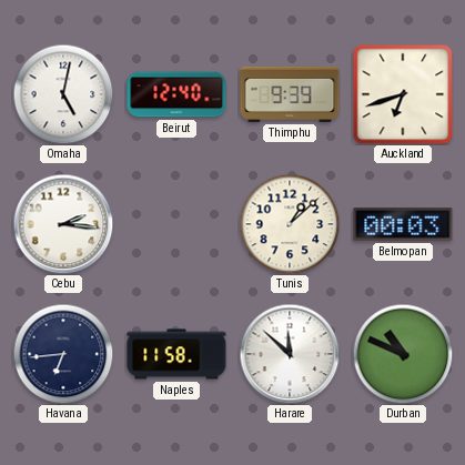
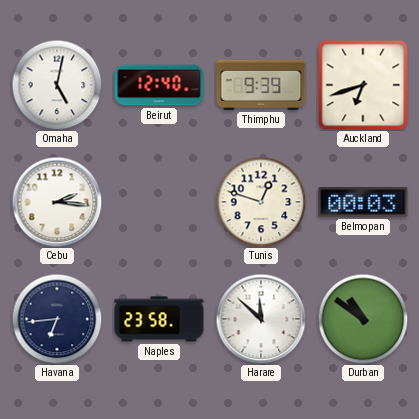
Tunis: 1:08 -> 12:48 (261, 202)
Naples: 11:58 -> 23:58 (159, 319)
Durban: 10:49 -> 10:51 (363, 319)
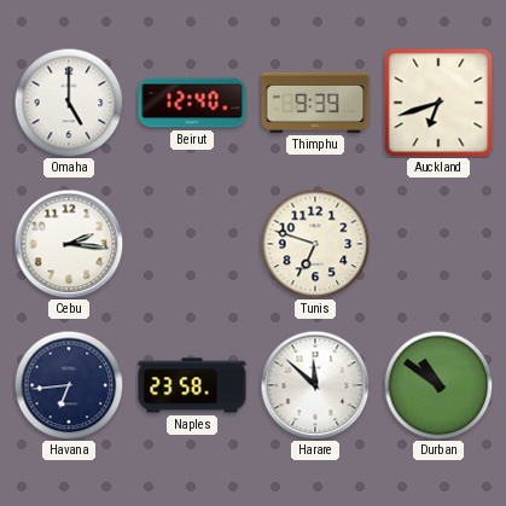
Omaha: 5:02 -> 5:00 (69, 103)
Tunis: 12:48 -> 6:48 (315, 244)
Belmopan: 00:03 -> none (363, 202)
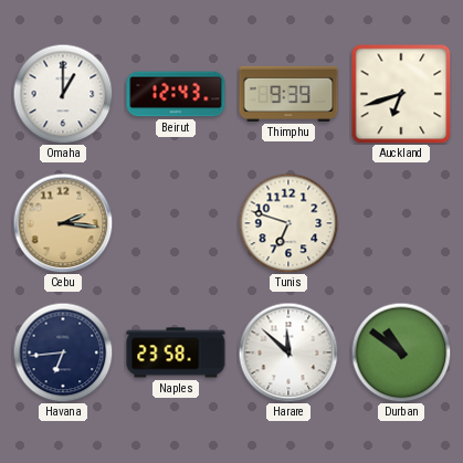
Omaha: 5:00 -> 1:00 (63, 94)
Beirut: 12:40 -> 12:43 (176, 94)
Cebu dial: white -> champagne (63, 223)
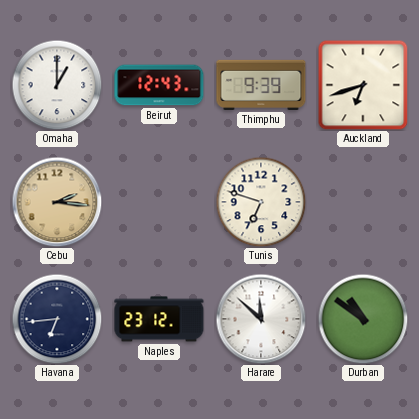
Naples: 23:58 -> 23:12 (159, 319)
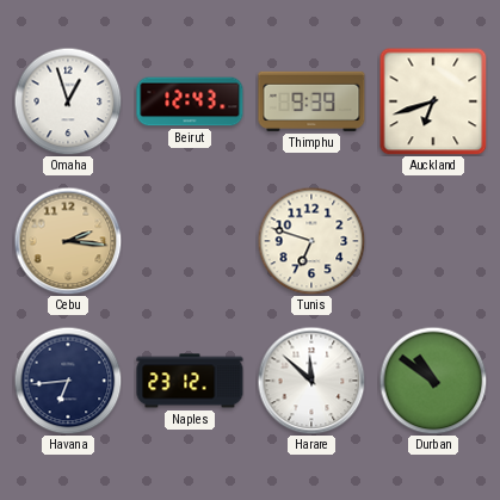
Omaha: 1:00 -> 12:57 (68, 101)
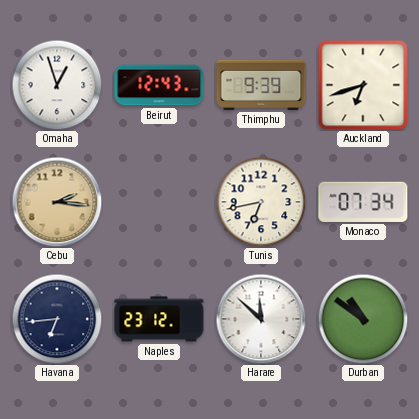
Tunis: 6:48 -> 6:43 (261, 202)
Monaco: none -> 07:34 (363, 202)
